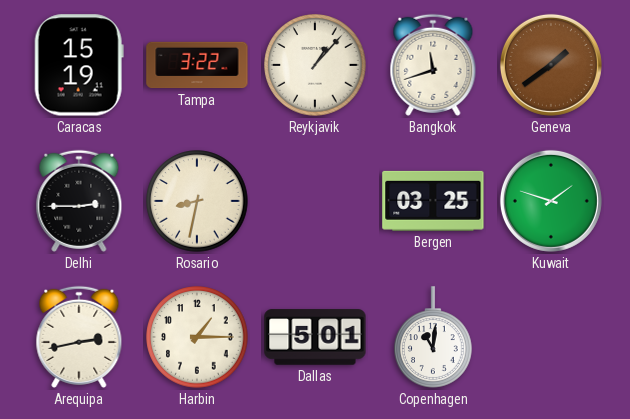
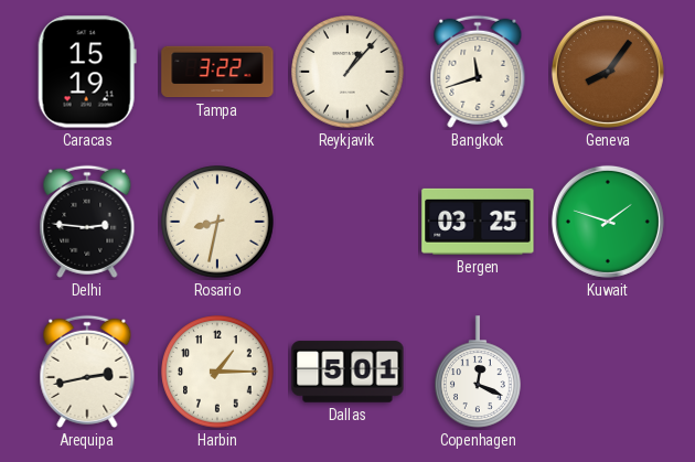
Geneva: 1:39 -> 8:06 (608, 72)
Delhi: 2:45 -> 2:46 (87, 222)
Copenhagen: 11:01 -> 12:19 (478, 372)
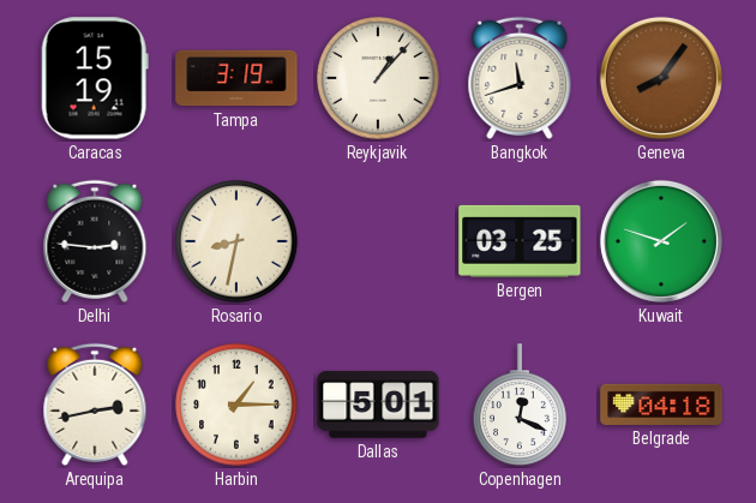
Tampa: 3:22 -> 3:19 (236, 78)
Belgrade: none -> 04:18 (661, 405)
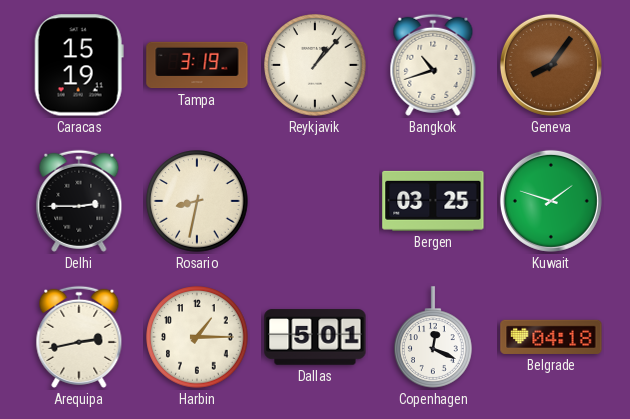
Bangkok: 11:42 -> 10:42 (433, 65)
Delhi: 2:46 -> 2:45 (79, 201)
